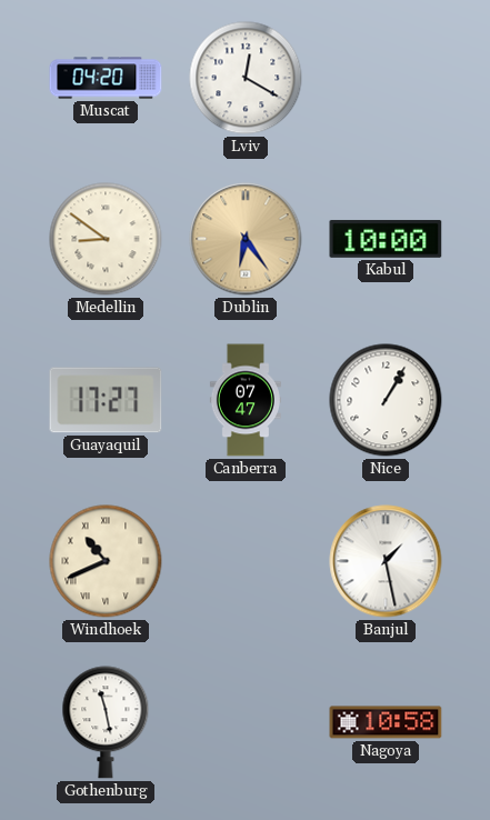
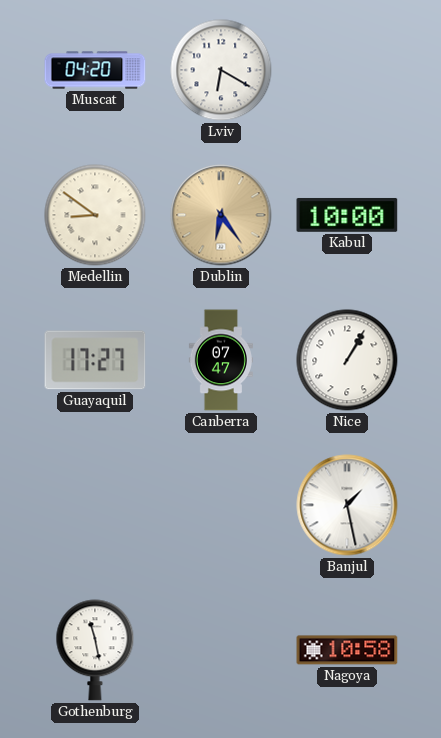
Lviv: 12:20 -> 6:20 (221, 70)
Windhoek: 10:41 -> none (106, 561)
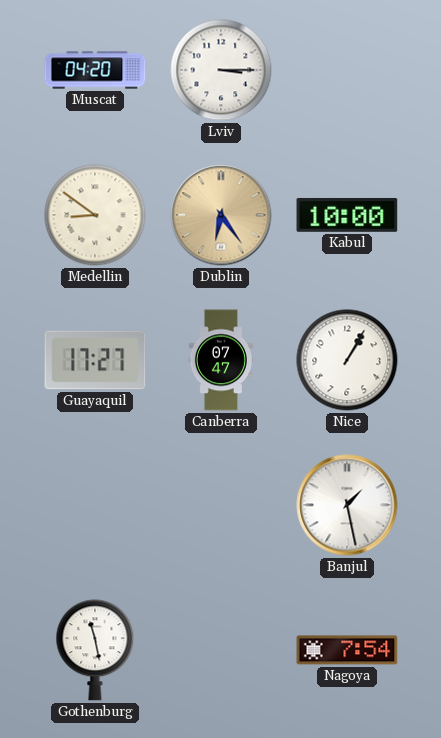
Lviv: 6:20 -> 3:15 (221, 70)
Nagoya: 10:58 -> 7:54 (347, 650)
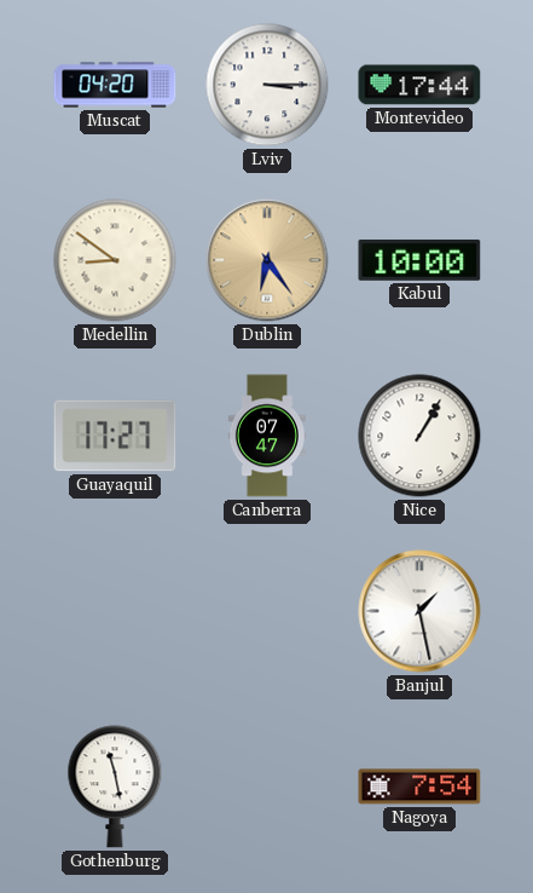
Montevideo: none -> 17:44 (419, 85)
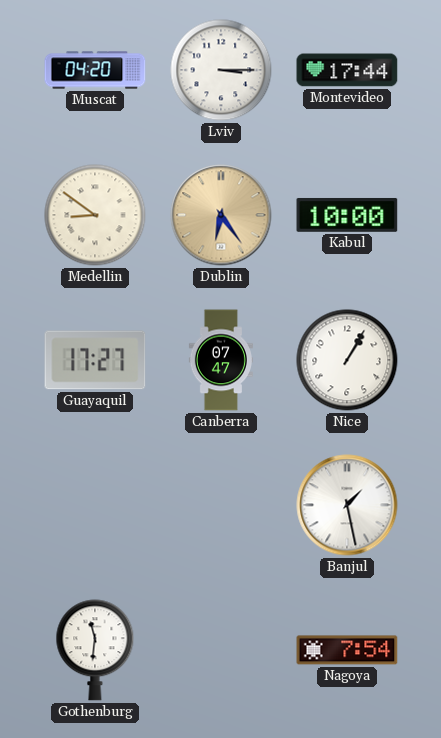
Gothenburg: 11:28 -> 11:31 (95, 650)
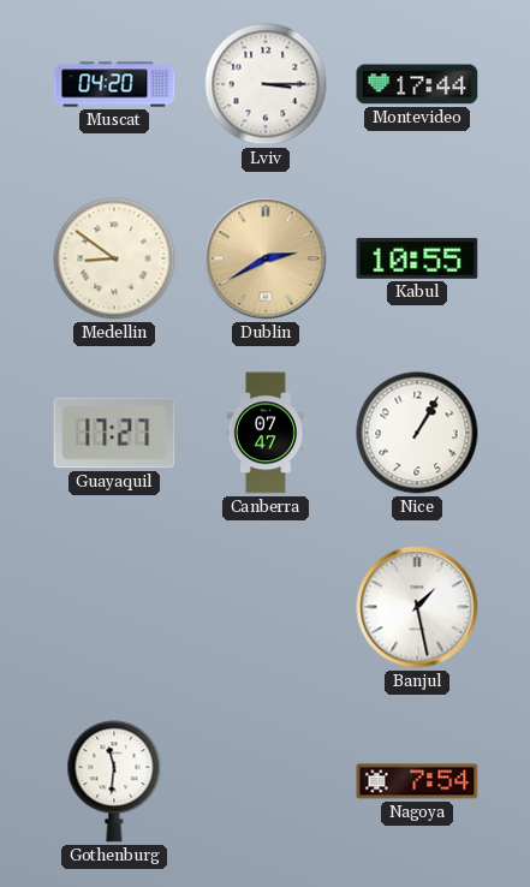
Dublin: 6:24 -> 2:40 (266, 258)
Kabul: 10:00 -> 10:55 (417, 258)
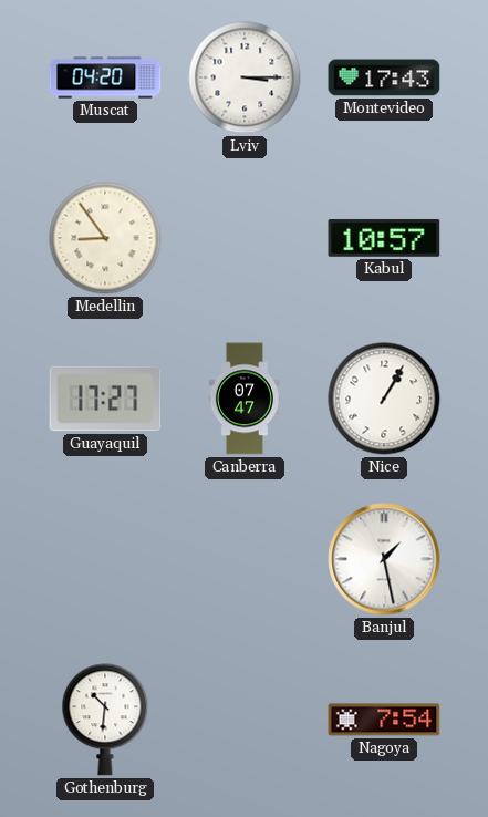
Montevideo: 17:44 -> 17:43 (384, 77)
Medellin: 8:51 -> 8:54 (105, 238)
Dublin: 2:40 -> none (266, 258)
Kabul: 10:55 -> 10:57 (384, 238)
Gothenburg: 11:31 -> 10:31 (105, 720)
